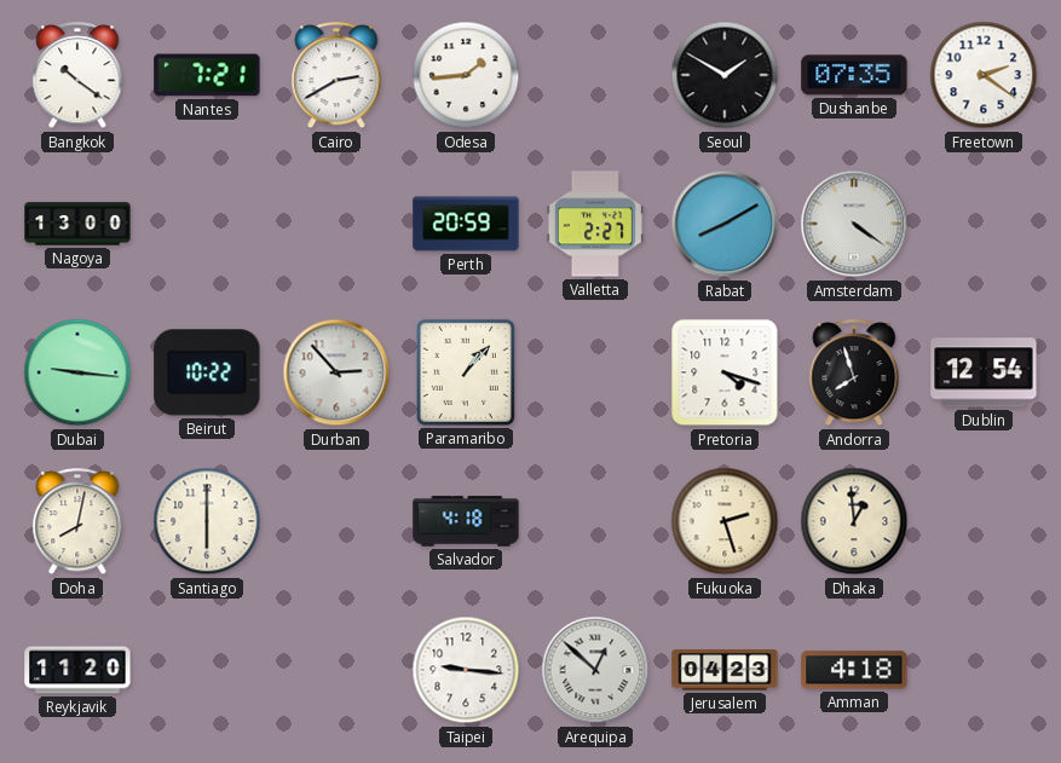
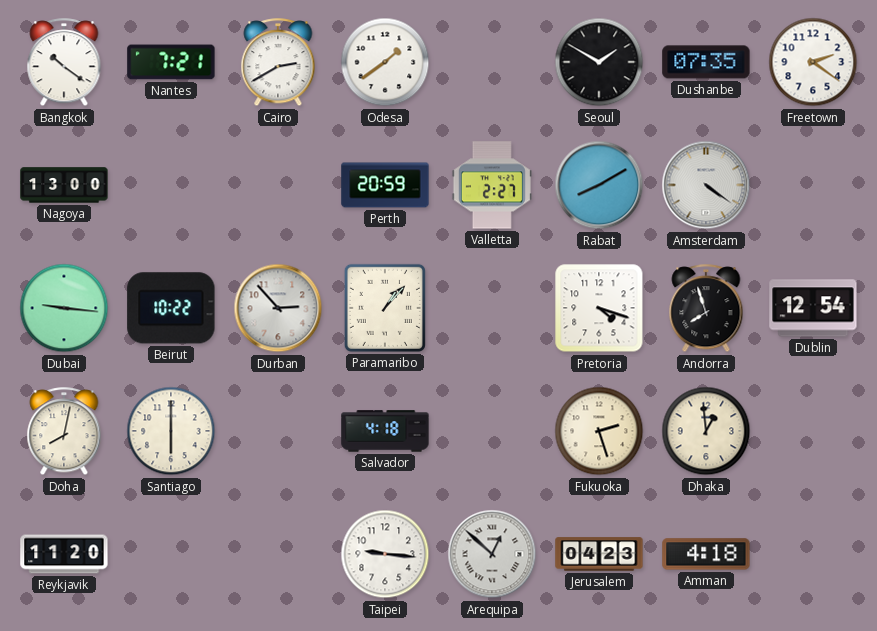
Odesa: 1:44 -> 1:39 (385, 62)
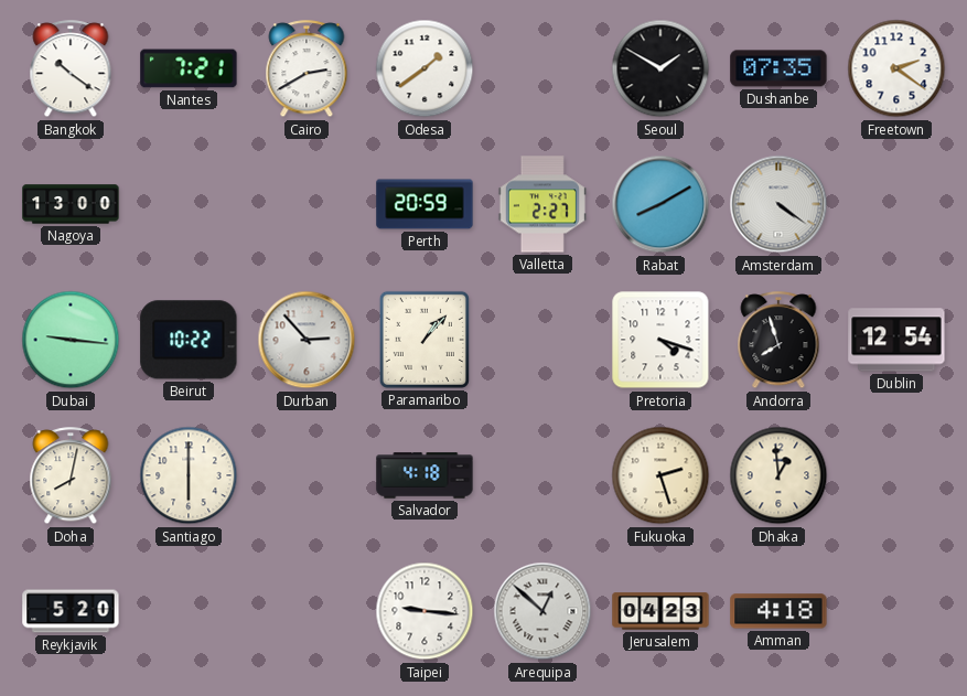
Reykjavik: 11:20 -> 5:20 (71, 611)
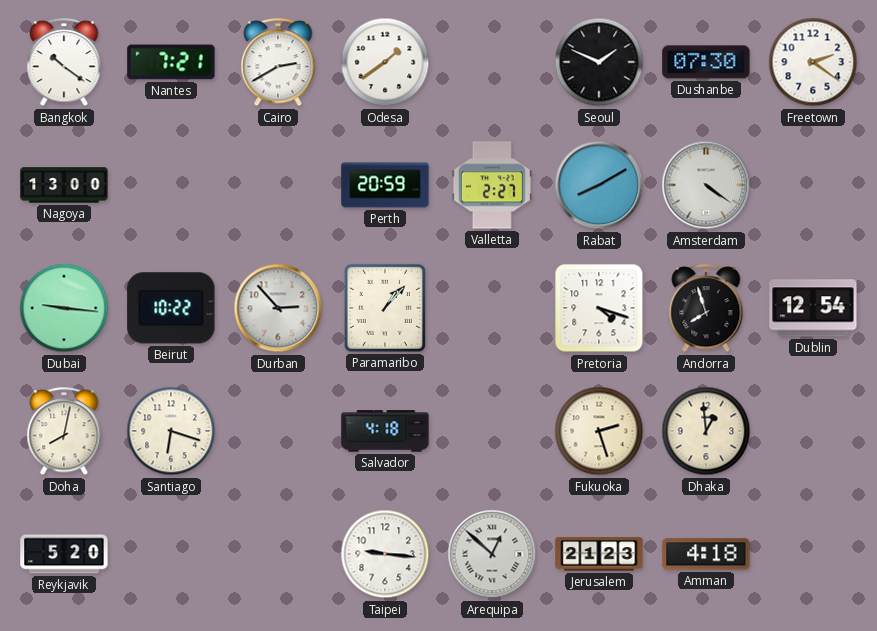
Seoul: 1:50 -> 1:49 (599, 62)
Dushanbe: 07:35 -> 07:30 (706, 62)
Santiago: 6:00 -> 6:18 (171, 431)
Jerusalem: 04:23 -> 21:23 (599, 554)
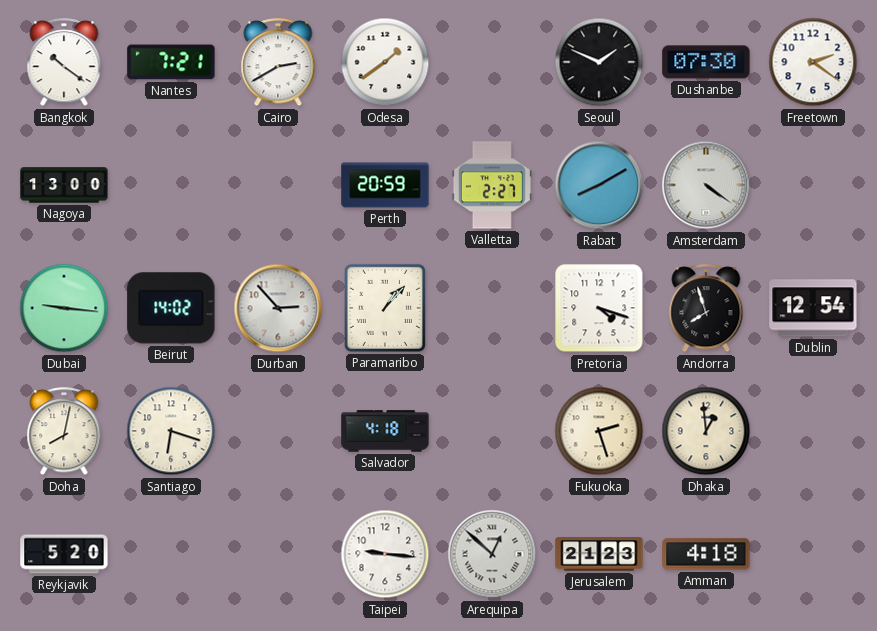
Beirut: 10:22 -> 14:02 (171, 308)
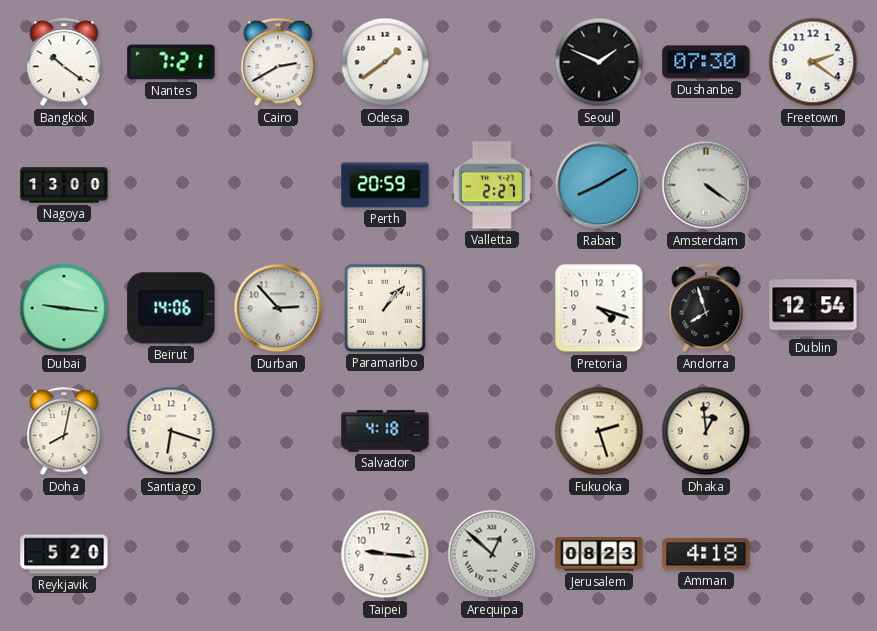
Beirut: 14:02 -> 14:06 (171, 308)
Jerusalem: 21:23 -> 08:23 (599, 554)
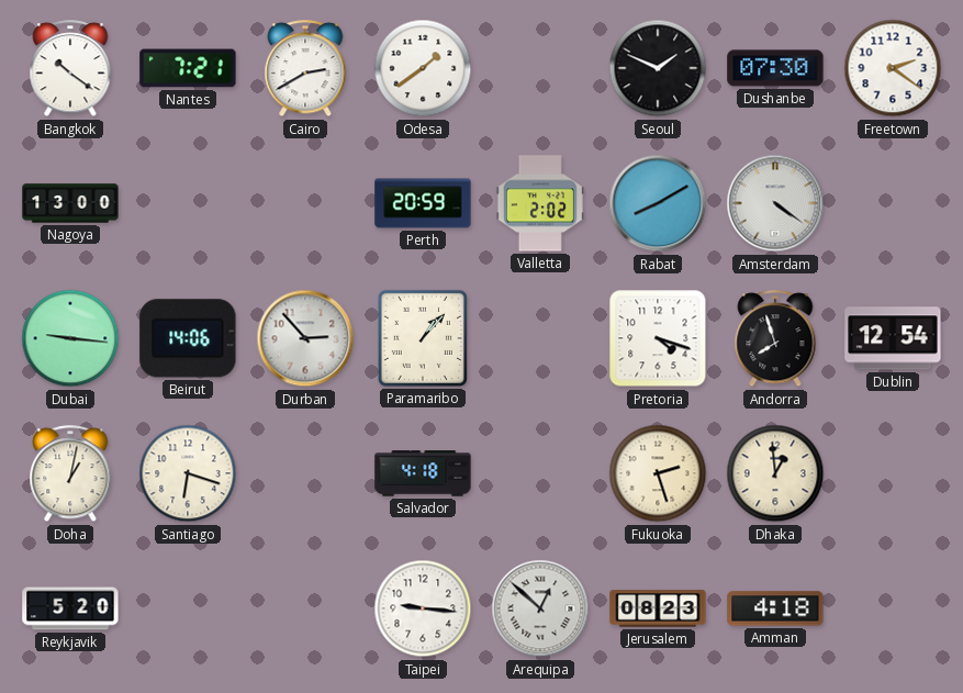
Valletta: 2:27 -> 2:02 (540, 203)
Doha: 8:02 -> 1:02 (70, 474)
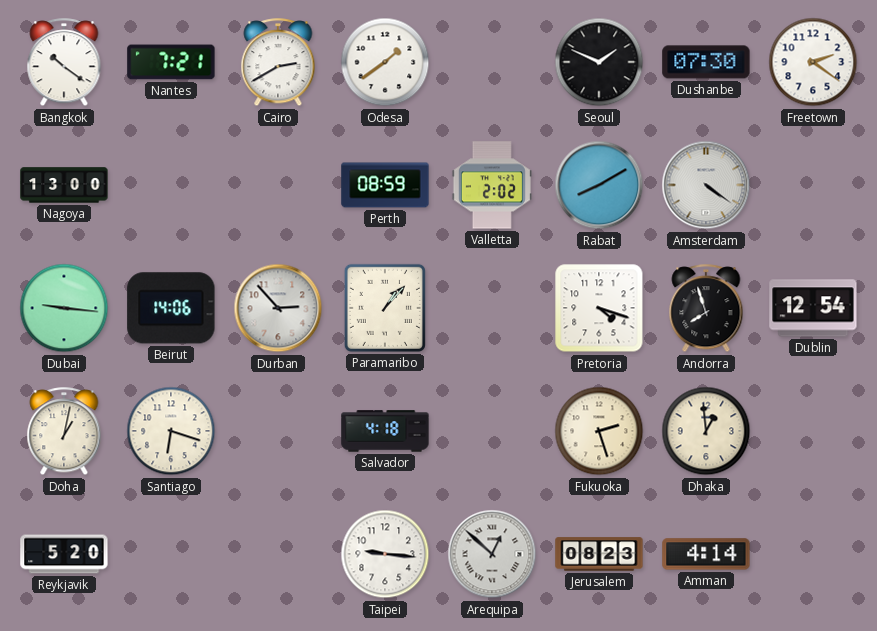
Perth: 20:59 -> 08:59 (385, 185)
Amman: 4:18 -> 4:14 (706, 554)
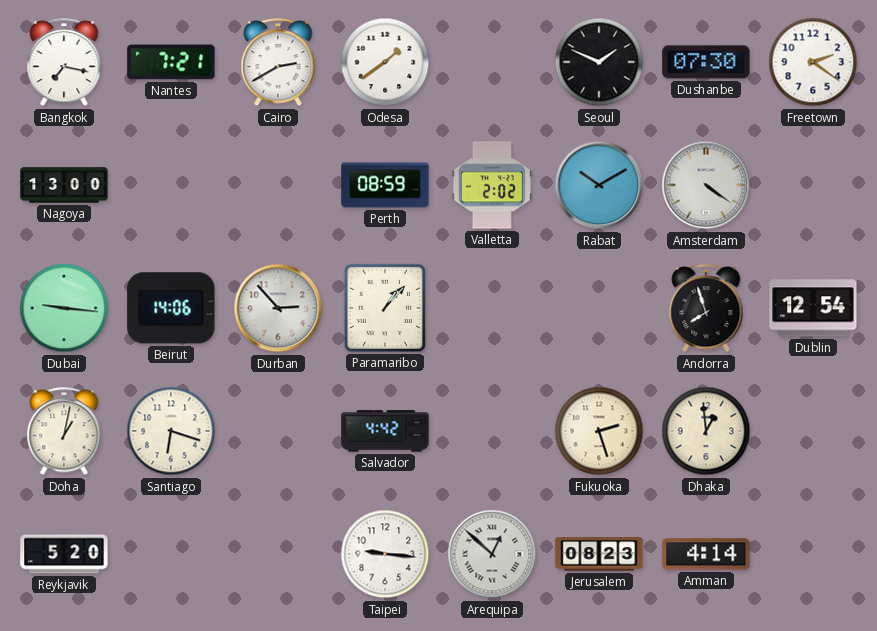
Bangkok: 10:21 -> 7:17 (64, 63)
Rabat: 8:10 -> 10:10 (599, 185)
Pretoria: 4:18 -> none (599, 308)
Salvador: 4:18 -> 4:42 (385, 431)
